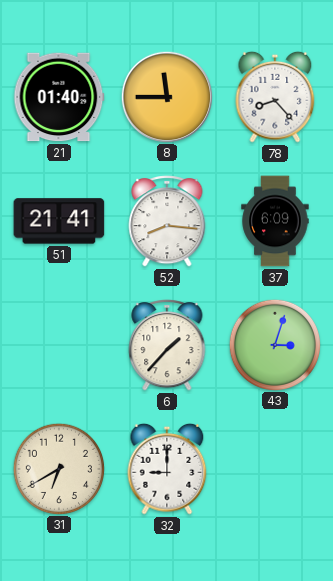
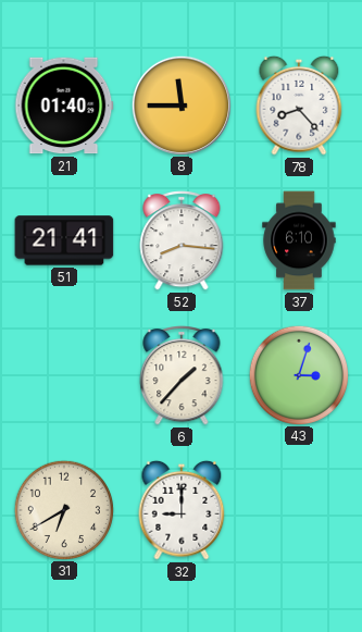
37: 6:09 -> 6:10 (299, 240)
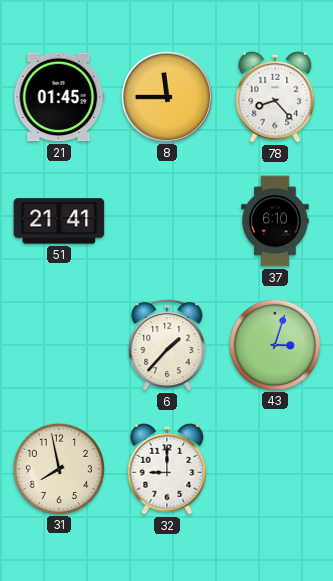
21: 01:40 -> 01:45 (59, 97)
52: 8:16 -> none (182, 241)
31: 6:40 -> 7:58 (58, 468)
